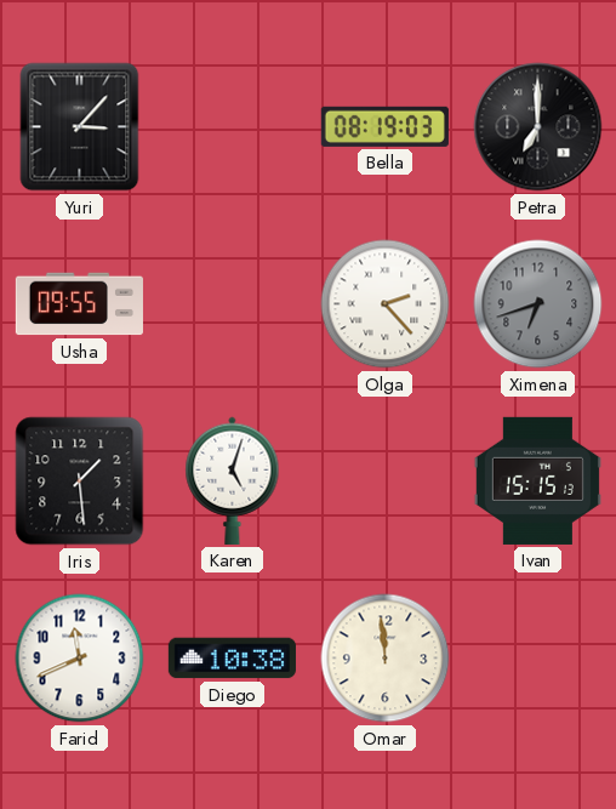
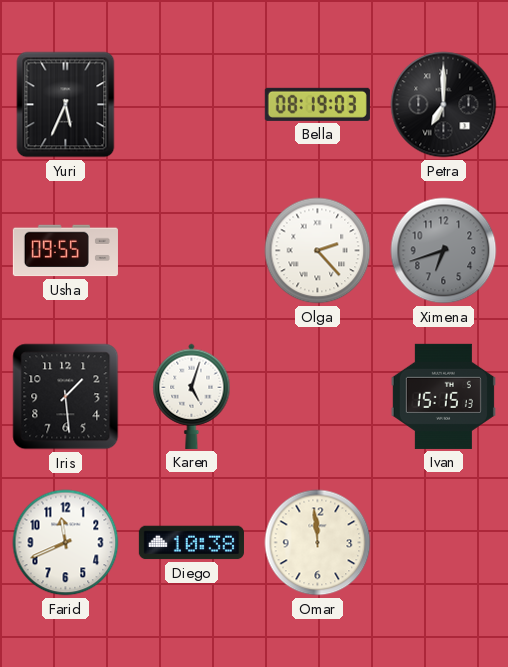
Yuri: 3:07 -> 5:34 (66, 105)
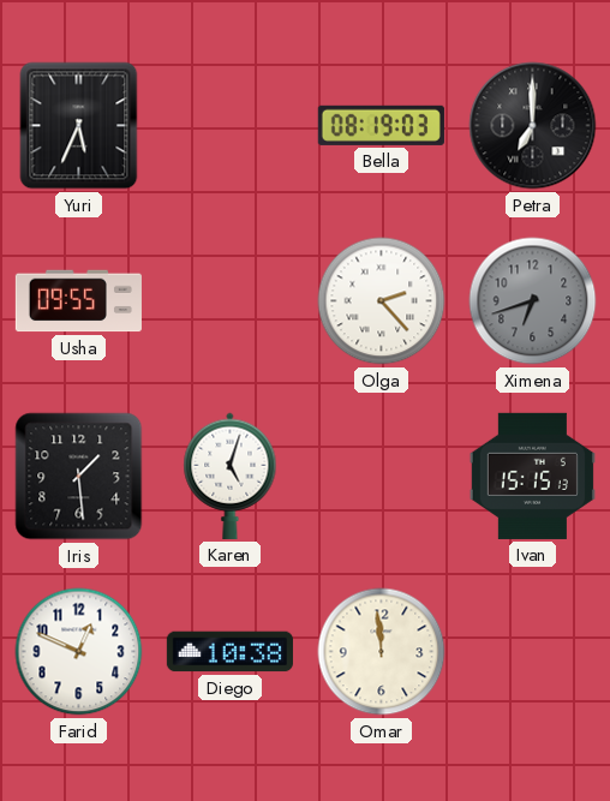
Farid: 11:41 -> 12:49 (79, 652)
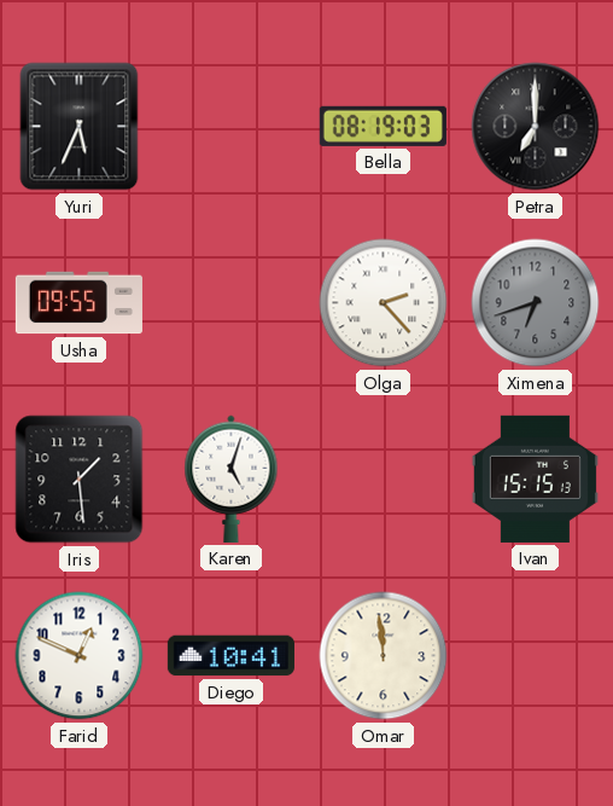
Diego: 10:38 -> 10:41 (230, 656)
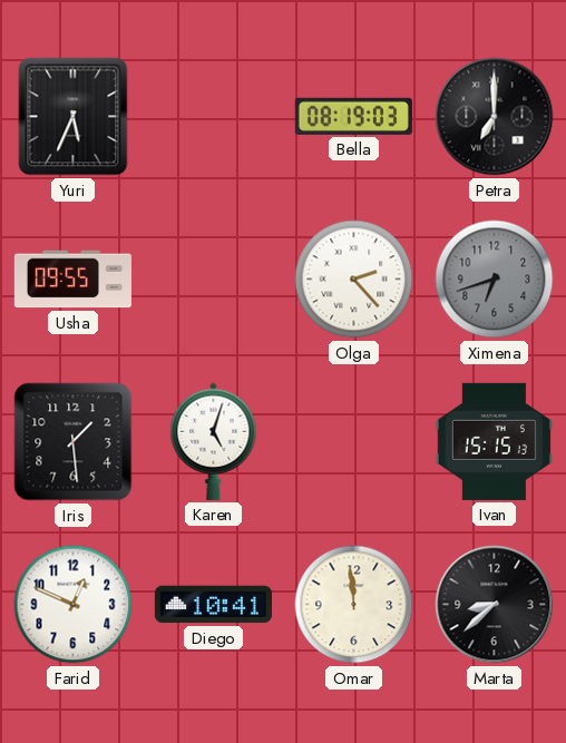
Marta: none -> 8:38 (495, 605)
